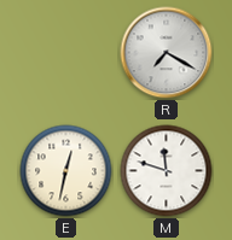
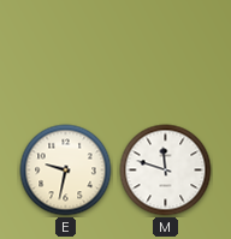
R: 7:20 -> none (167, 53)
E: 12:32 -> 9:32 (66, 171)
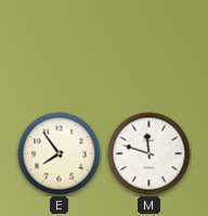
E: 9:32 -> 7:54 (60, 154)
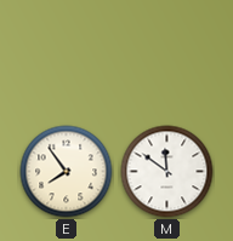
M: 11:48 -> 11:51 (167, 172)
